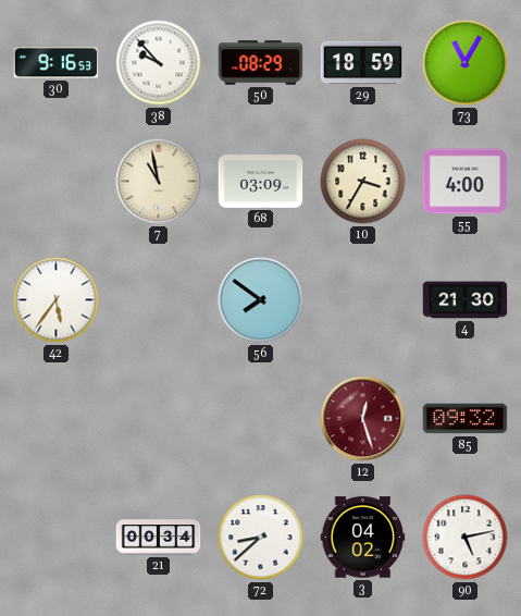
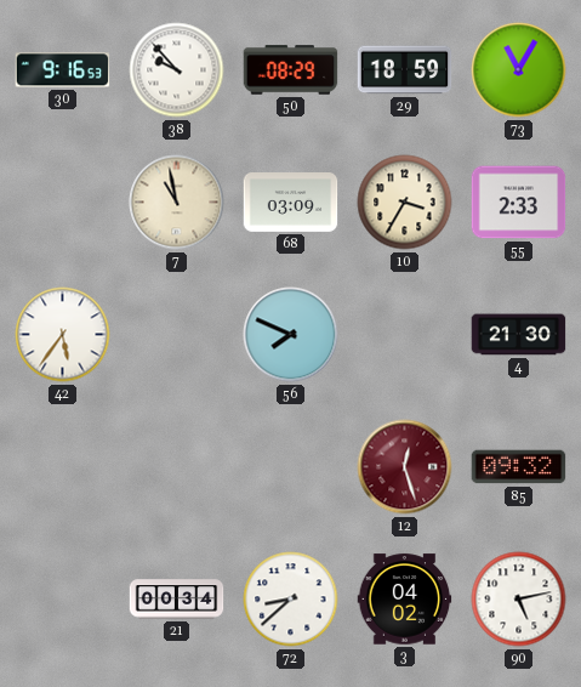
55: 4:00 -> 2:33 (519, 203)
56: 7:51 -> 7:49 (291, 335)
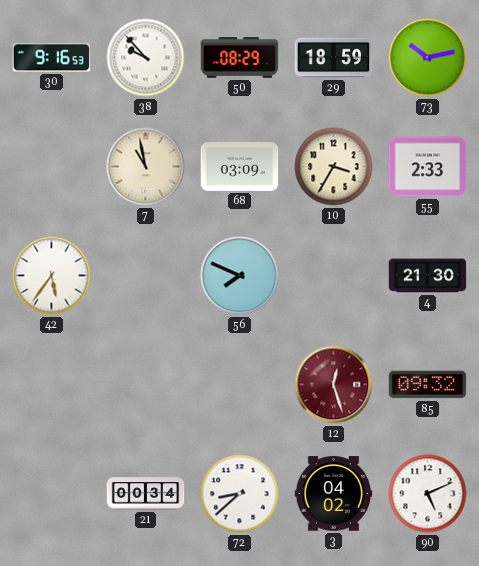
73: 11:05 -> 10:13 (428, 58)
90: 5:13 -> 5:11 (428, 494)
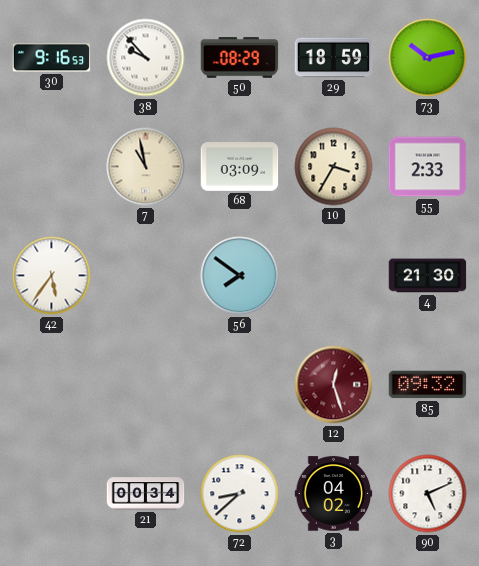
56: 7:49 -> 7:51 (240, 276)
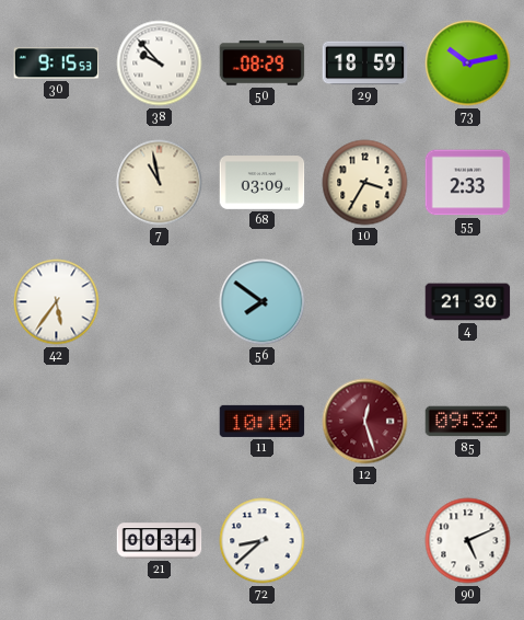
30: 9:16 -> 9:15 (57, 64)
11: none -> 10:10 (263, 421)
3: 04:02 -> none (334, 494)
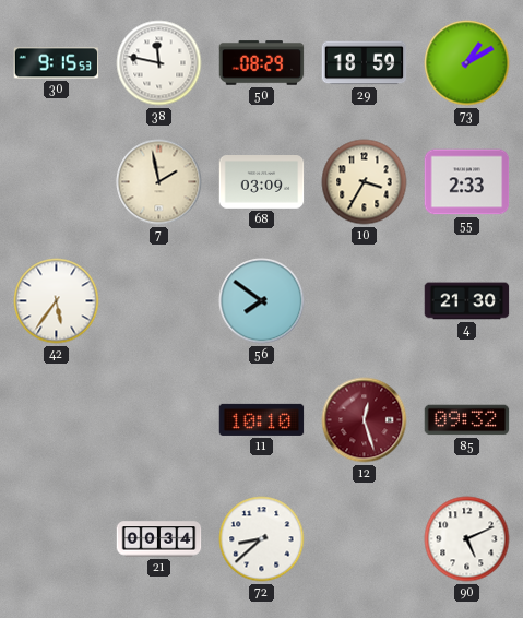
38: 9:53 -> 11:47 (159, 63)
73: 10:13 -> 1:10 (467, 63)
7: 10:58 -> 1:58 (159, 182)
